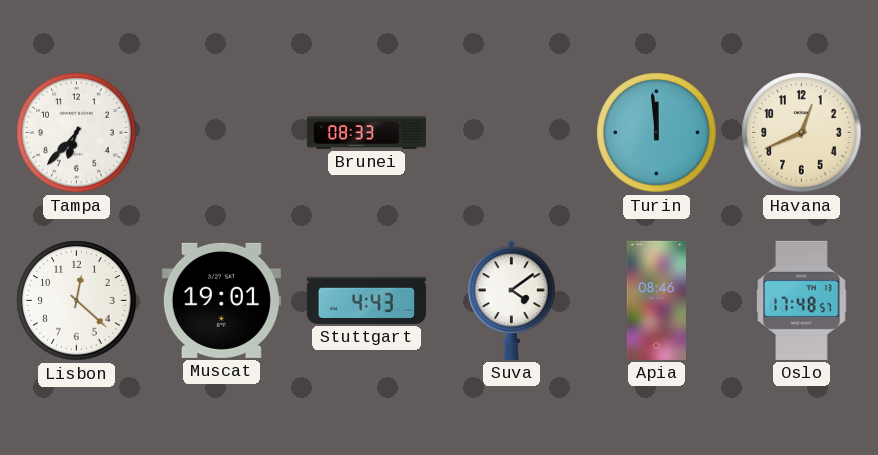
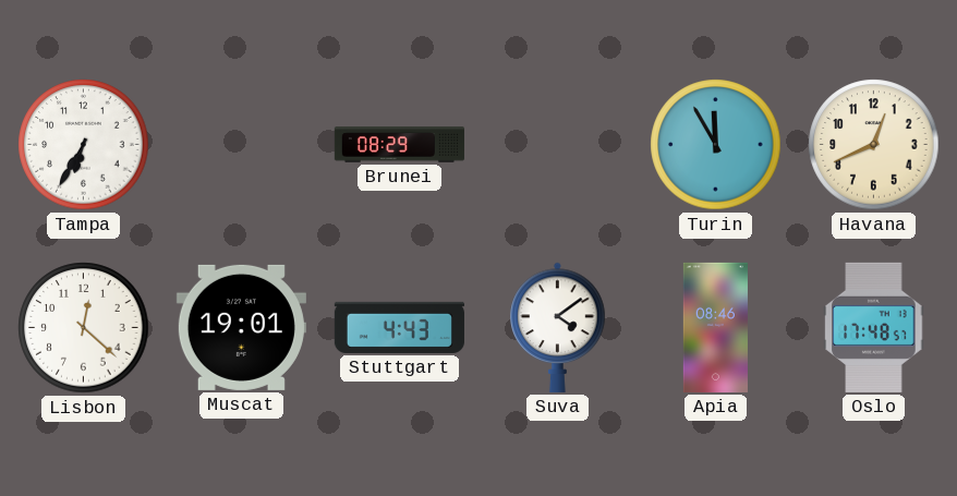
Tampa: 6:37 -> 6:35 (84, 145)
Brunei: 08:33 -> 08:29 (399, 145)
Turin: 11:59 -> 11:55 (716, 145)
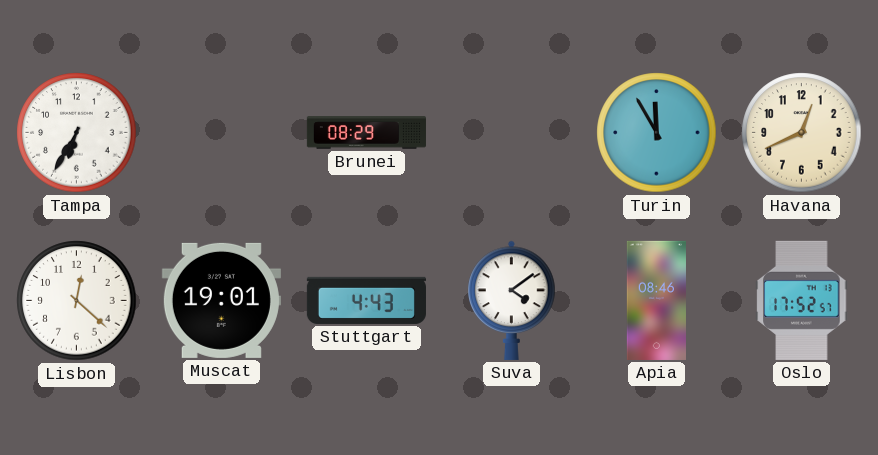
Oslo: 17:48 -> 17:52 (802, 300)
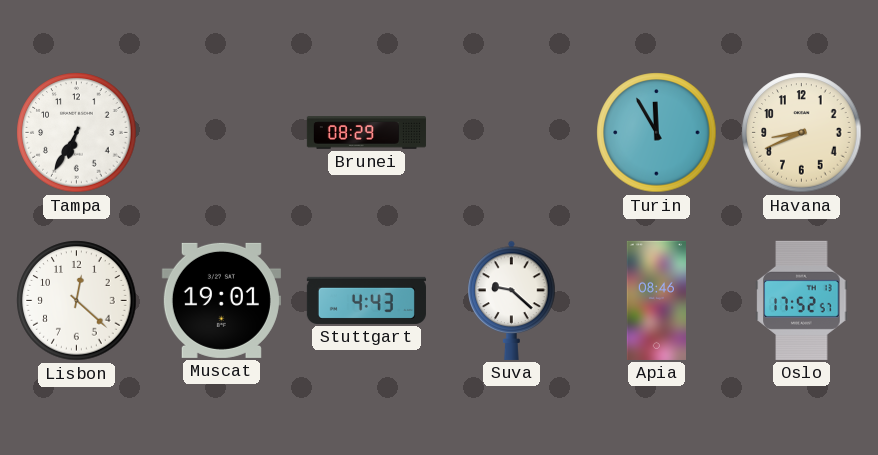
Havana: 12:41 -> 8:41 (802, 133)
Suva: 4:09 -> 9:22 (512, 300)
